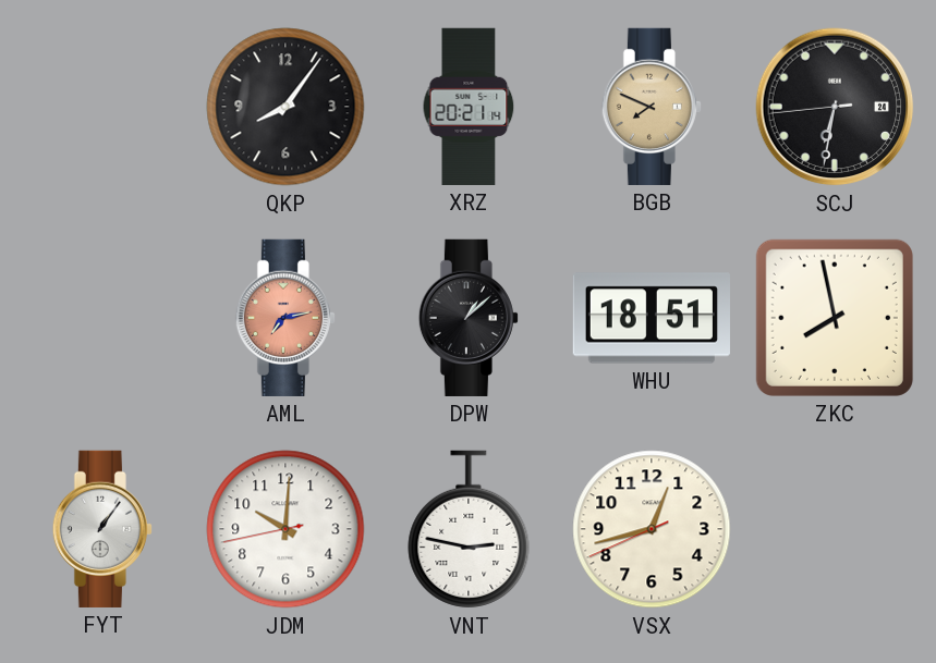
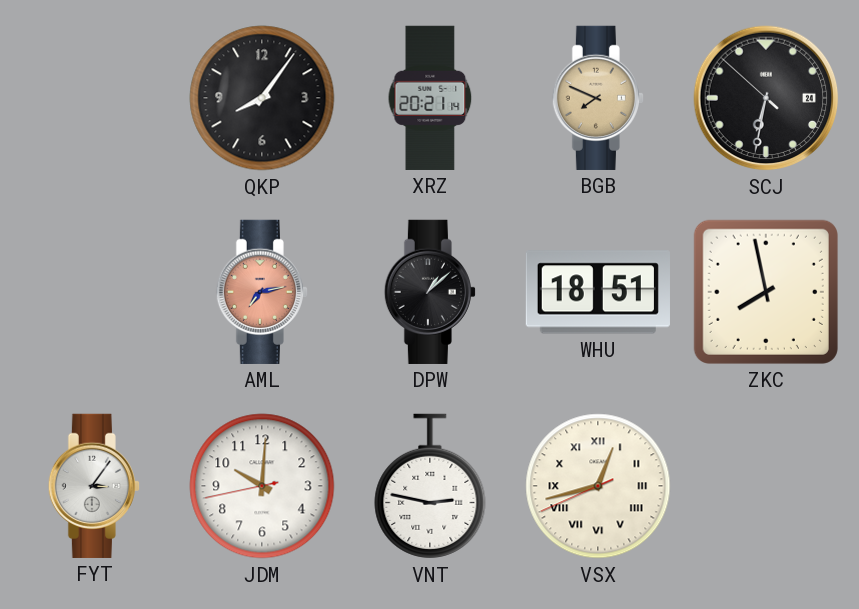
SCJ: 6:31:44 -> 6:31:52 (766, 98)
FYT: 1:06 -> 3:06 (94, 486)
VSX numerals: Arabic -> Roman (598, 486)
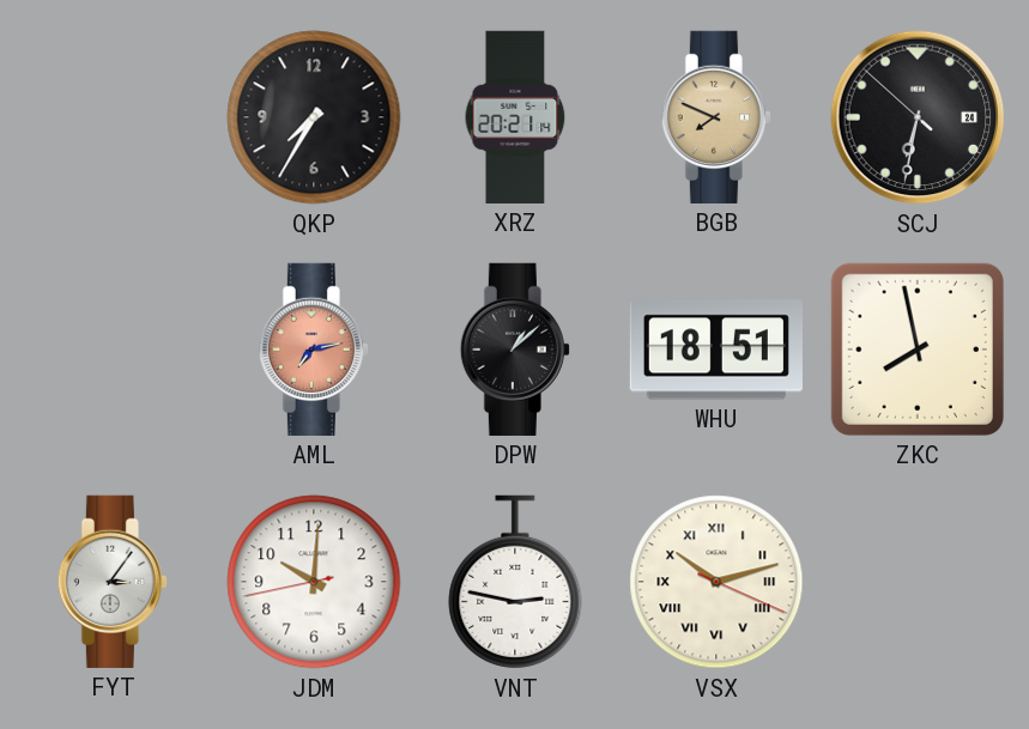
QKP: 8:06 -> 7:35 (314, 117)
VSX: 12:42 -> 10:12 (716, 582)
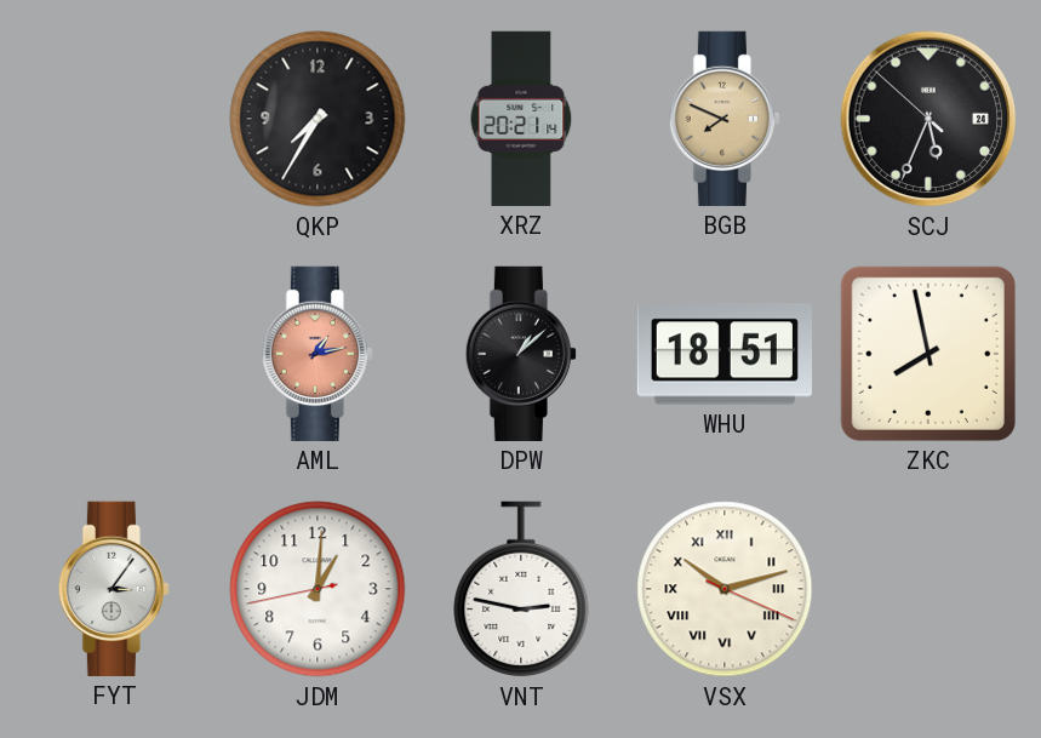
SCJ: 6:31 -> 5:33 (928, 119)
AML: 7:13 -> 1:13 (318, 354)
JDM: 10:00 -> 1:00 (318, 589)
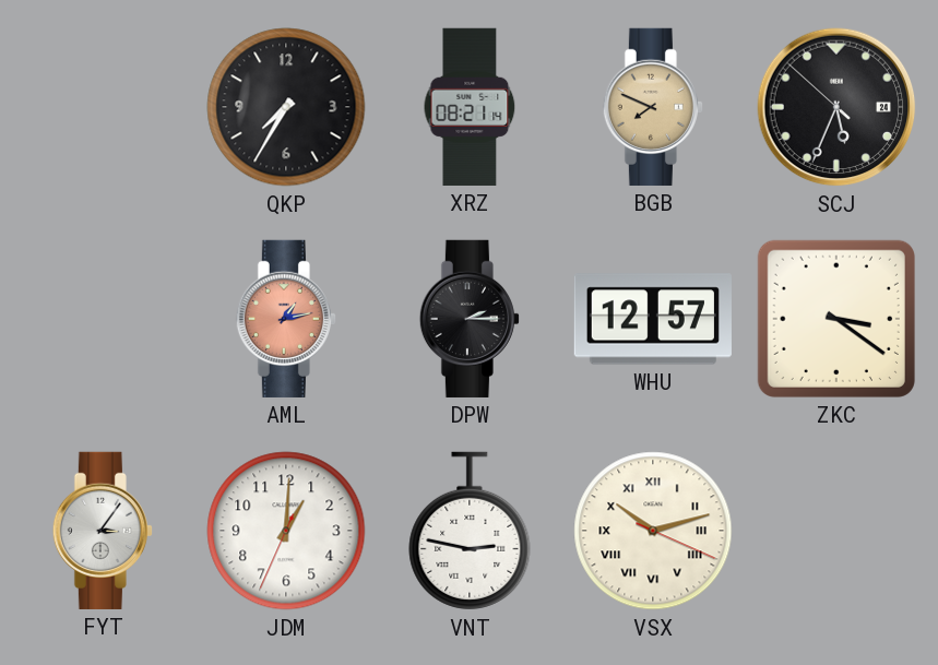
XRZ: 20:21 -> 08:21 (470, 107)
DPW: 1:08 -> 2:15 (470, 319)
WHU: 18:51 -> 12:57 (653, 319)
ZKC: 7:58 -> 3:21 (836, 319)
JDM: 1:00:43 -> 1:00:34 (286, 531)
